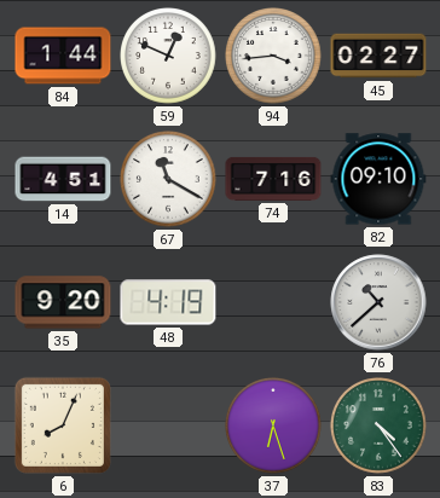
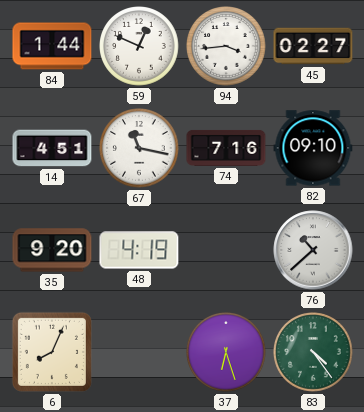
67: 11:20 -> 11:17 (140, 149)
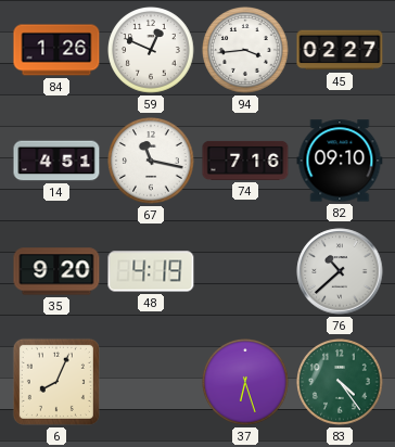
84: 1:44 -> 1:26 (56, 50)
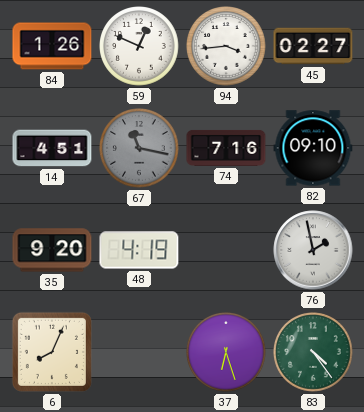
67 dial: white -> grey (140, 149)
76: 10:38 -> 1:58 (313, 250)
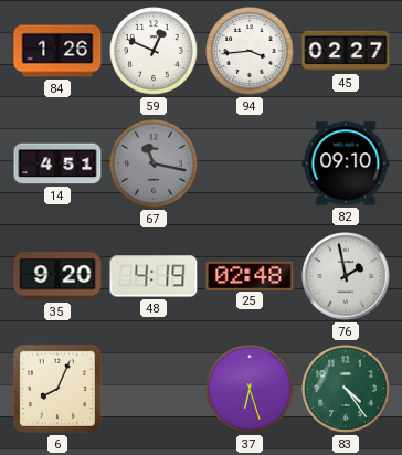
74: 7:16 -> none (226, 148)
25: none -> 02:48 (250, 275)
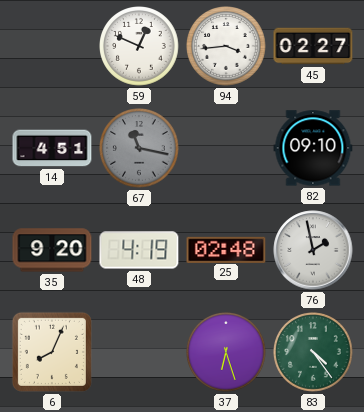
84: 1:26 -> none (57, 51)
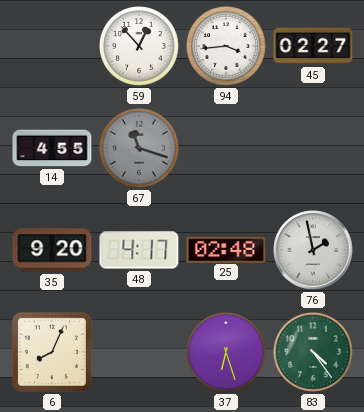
59: 12:49 -> 12:53 (140, 47)
14: 4:51 -> 4:55 (52, 148)
67: 11:17 -> 11:18 (140, 149)
82: 09:10 -> none (313, 148)
48: 4:19 -> 4:17 (139, 250)
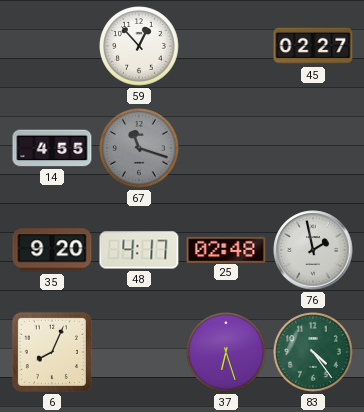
94: 3:44 -> none (227, 47)
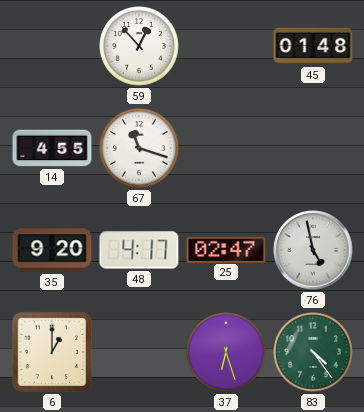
45: 02:27 -> 01:48 (313, 46)
67 dial: grey -> white (140, 149)
25: 02:48 -> 02:47 (226, 249)
76: 1:58 -> 4:58 (313, 250)
6: 8:04 -> 1:00 (52, 352)
